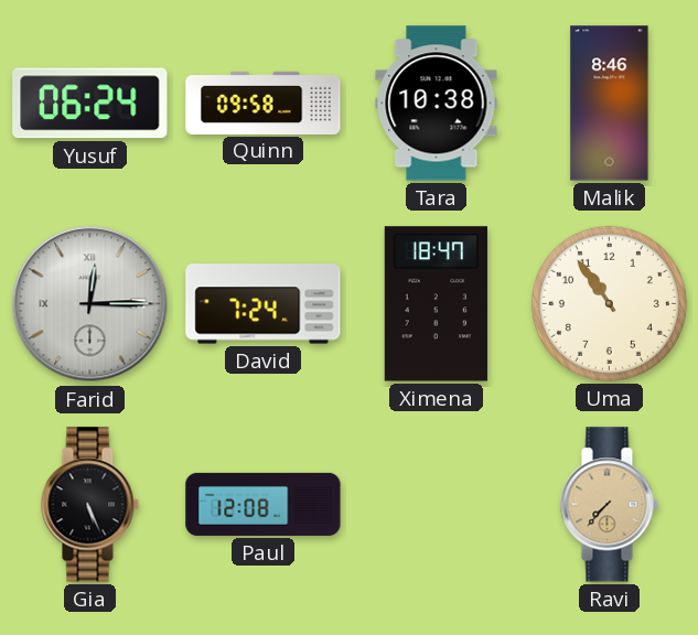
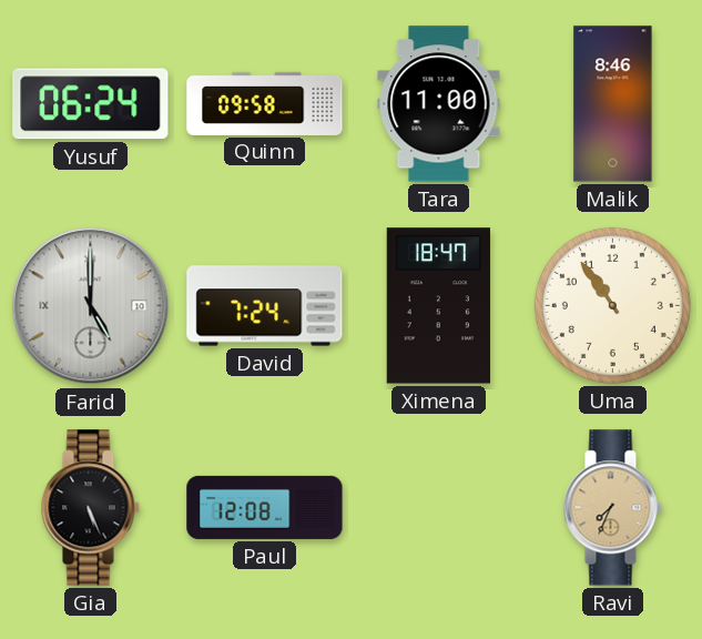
Tara: 10:38 -> 11:00 (439, 104)
Farid: 12:15 -> 5:00 (91, 306)
Ravi: 7:37 -> 7:34 (612, 508)
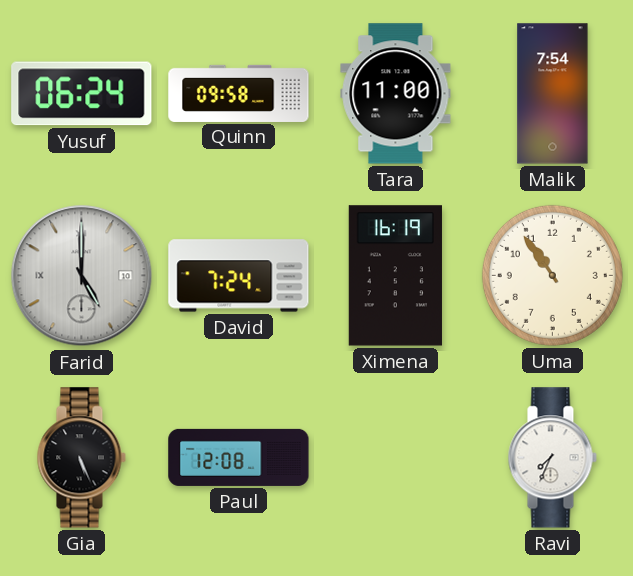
Malik: 8:46 -> 7:54 (553, 94)
Ximena: 18:47 -> 16:19 (395, 276)
Ravi dial: champagne -> white (552, 458)
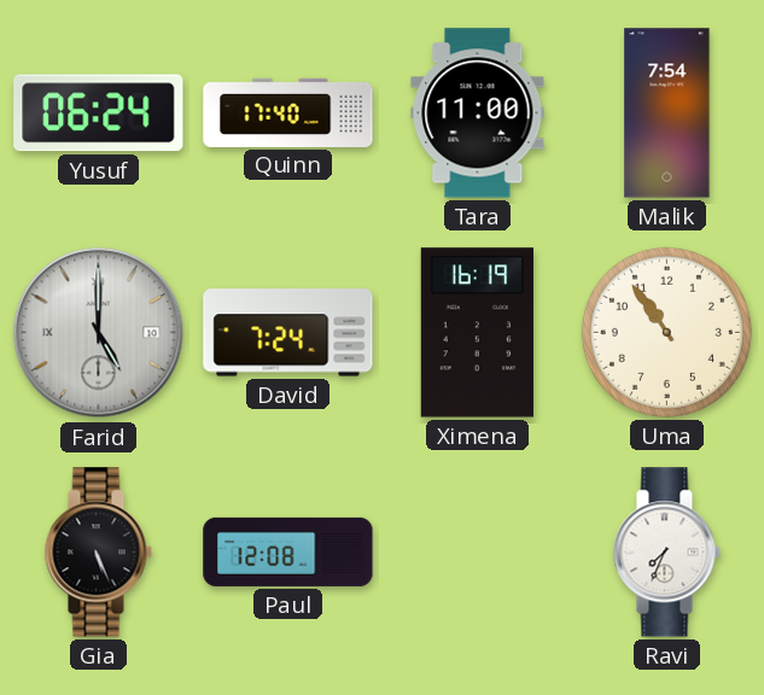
Quinn: 09:58 -> 17:40 (288, 112)
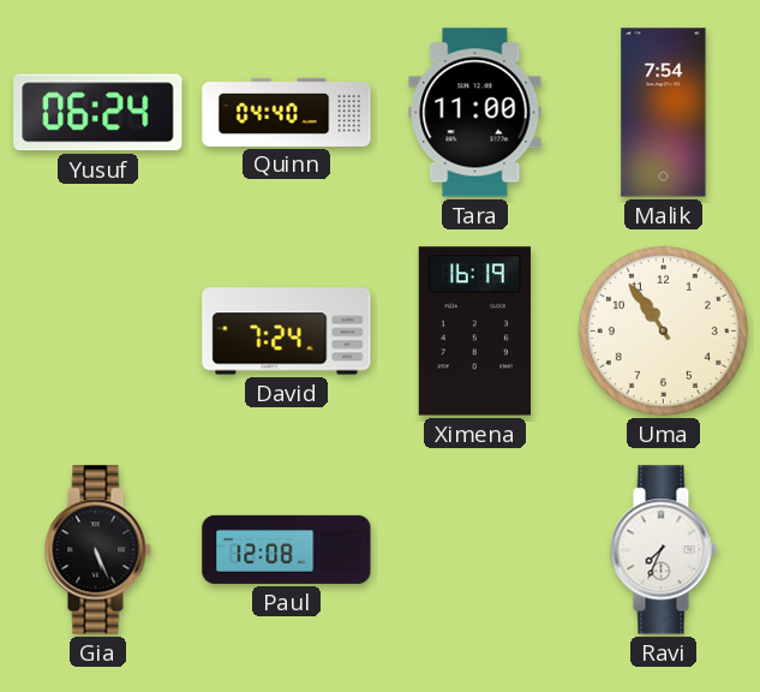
Quinn: 17:40 -> 04:40 (287, 112)
Farid: 5:00 -> none (99, 333)
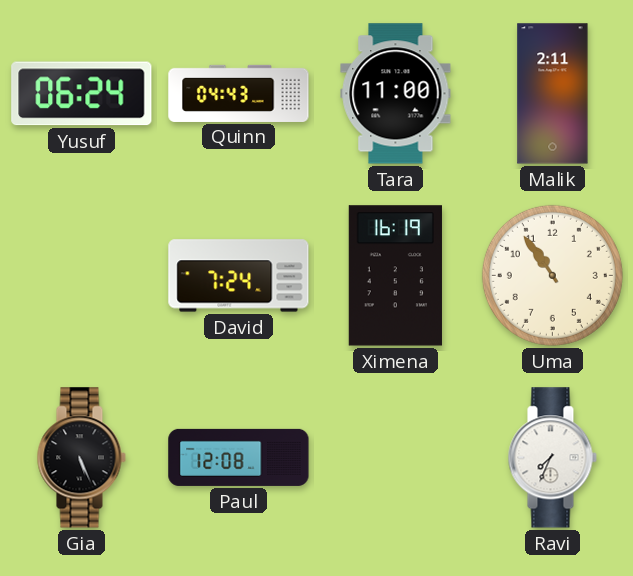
Quinn: 04:40 -> 04:43 (239, 93)
Malik: 7:54 -> 2:11 (553, 94)
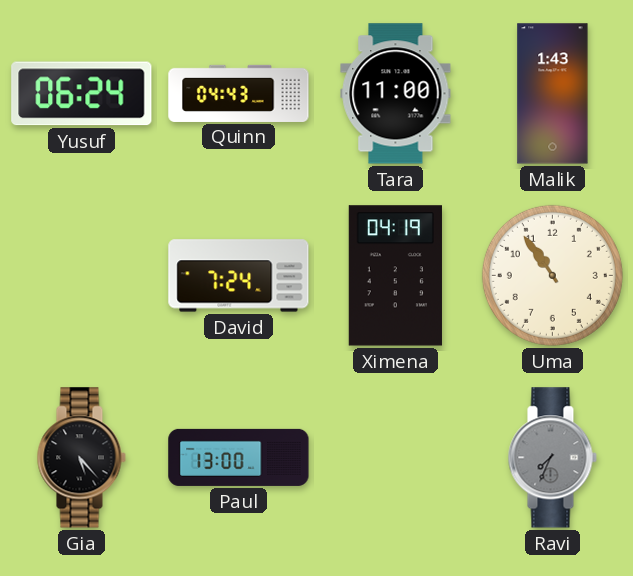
Malik: 2:11 -> 1:43 (553, 94)
Ximena: 16:19 -> 04:19 (395, 276)
Gia: 5:26 -> 5:23 (81, 458)
Paul: 12:08 -> 13:00 (239, 457)
Ravi dial: white -> grey (552, 458)
